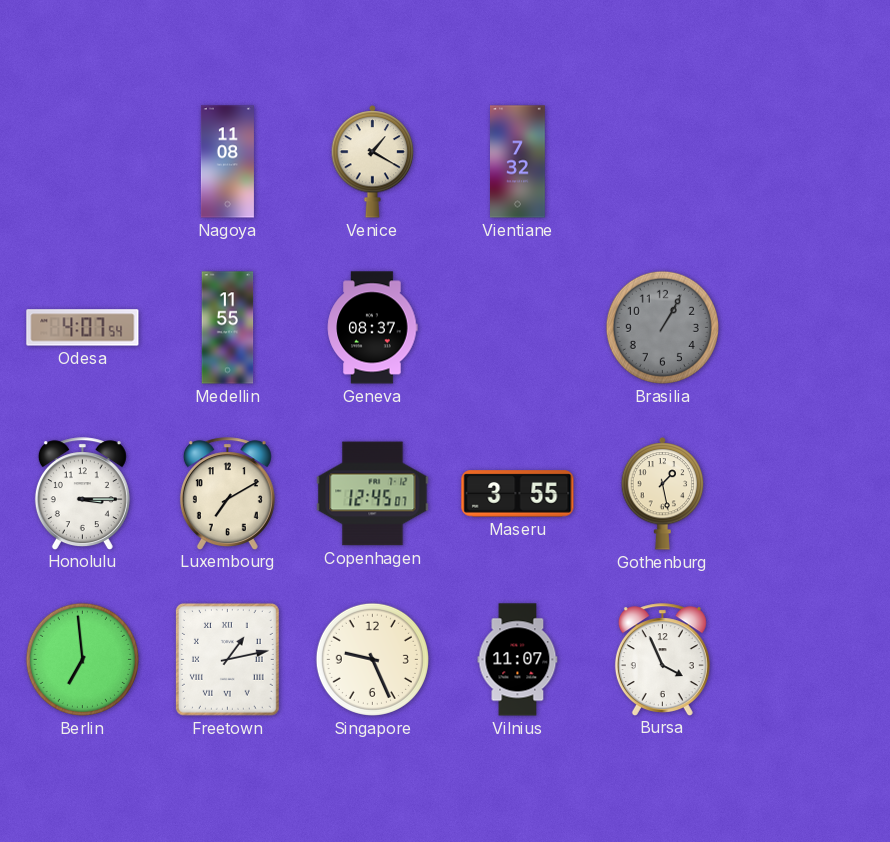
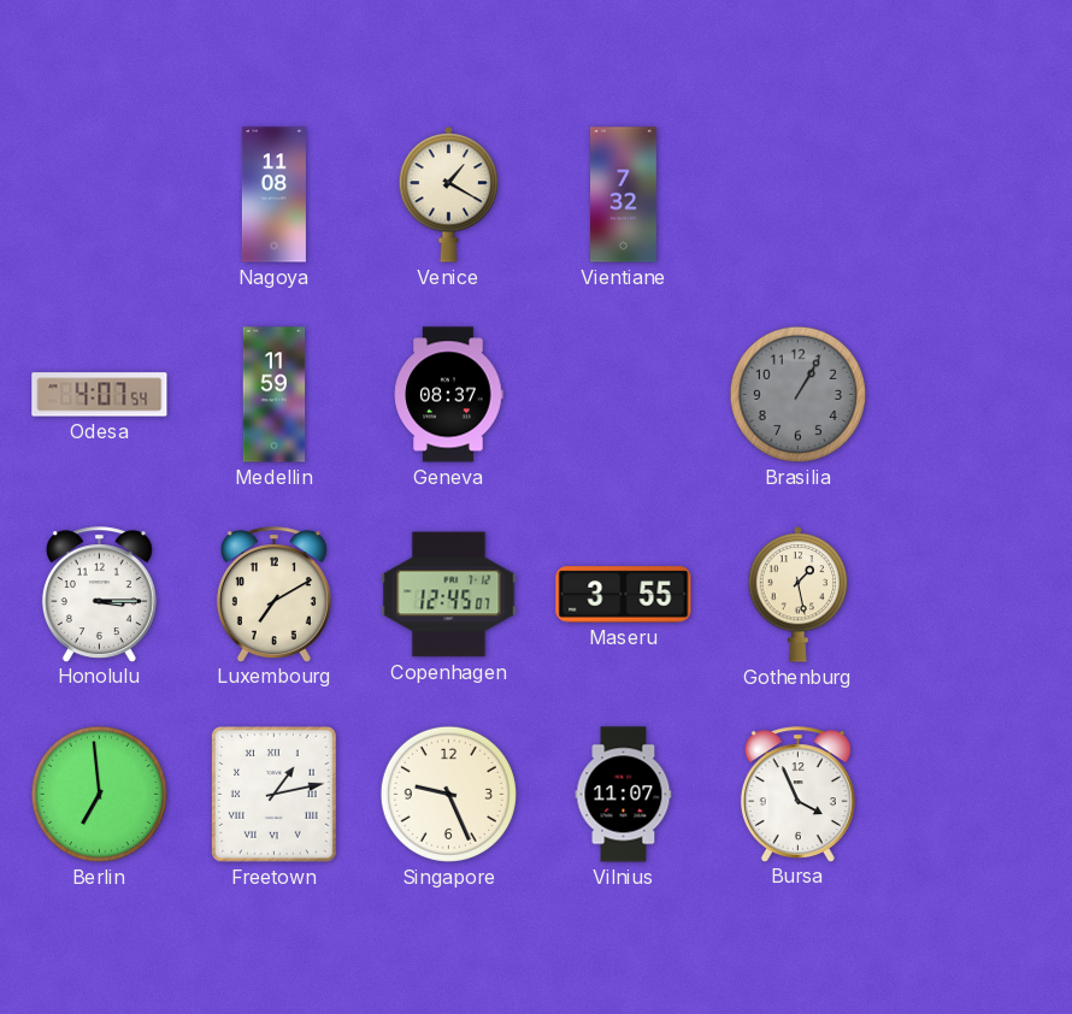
Medellin: 11:55 -> 11:59 (275, 395)
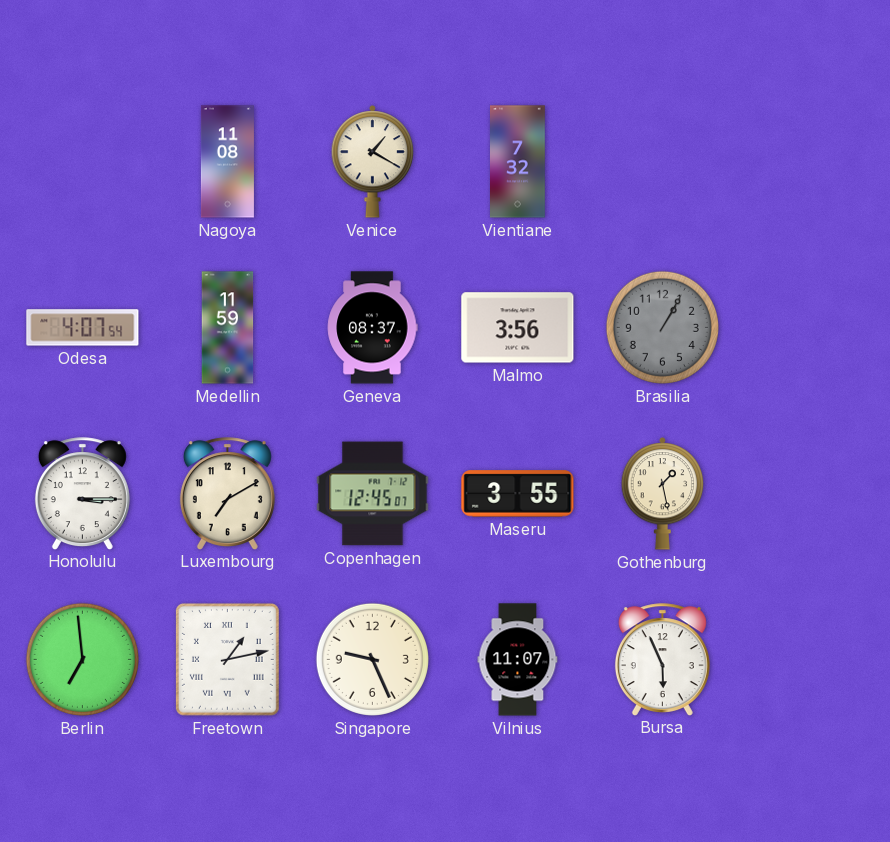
Malmo: none -> 3:56 (518, 328)
Bursa: 3:56 -> 5:56 (662, 659)
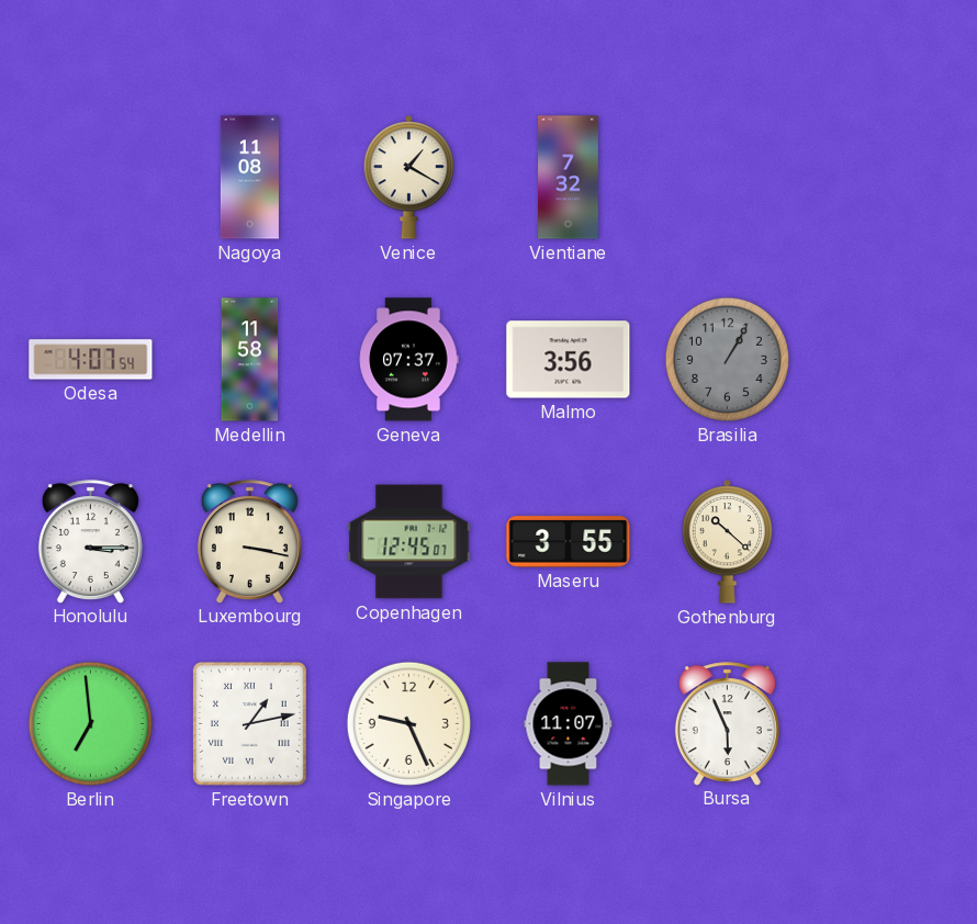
Medellin: 11:59 -> 11:58 (250, 360)
Geneva: 08:37 -> 07:37 (409, 360)
Luxembourg: 7:10 -> 3:17 (249, 541)
Gothenburg: 1:28 -> 10:22 (728, 541)
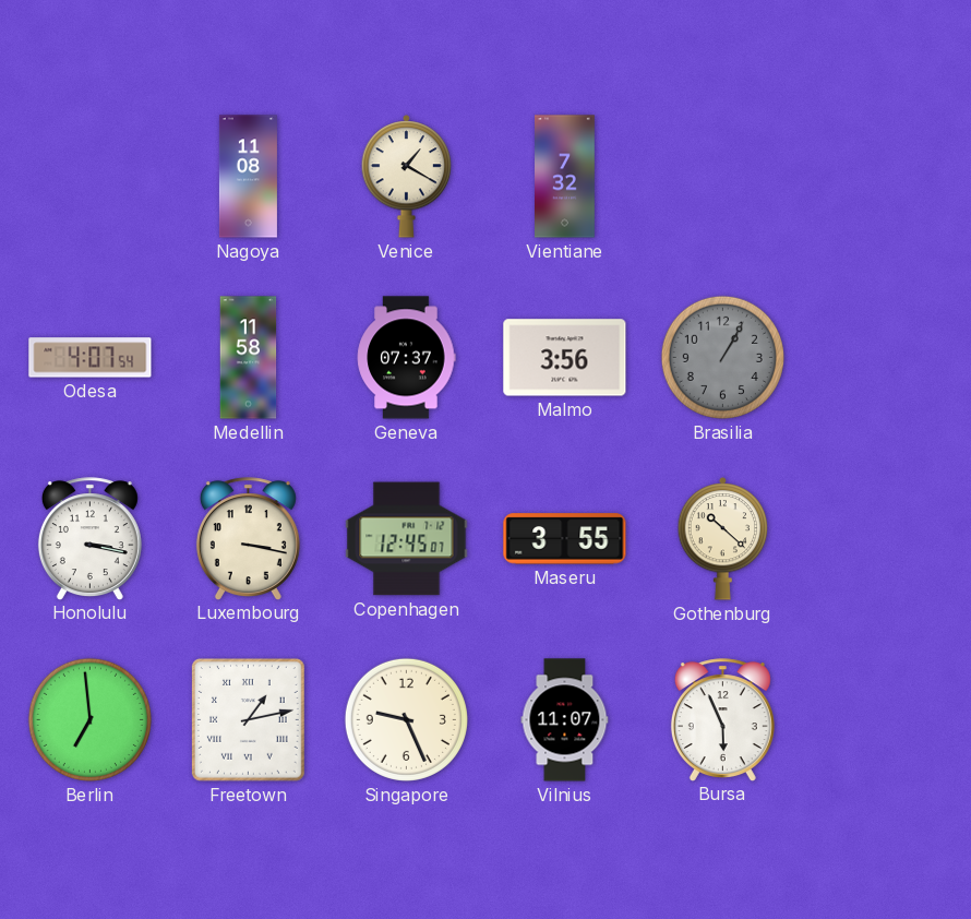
Honolulu: 3:15 -> 3:17 (89, 538)
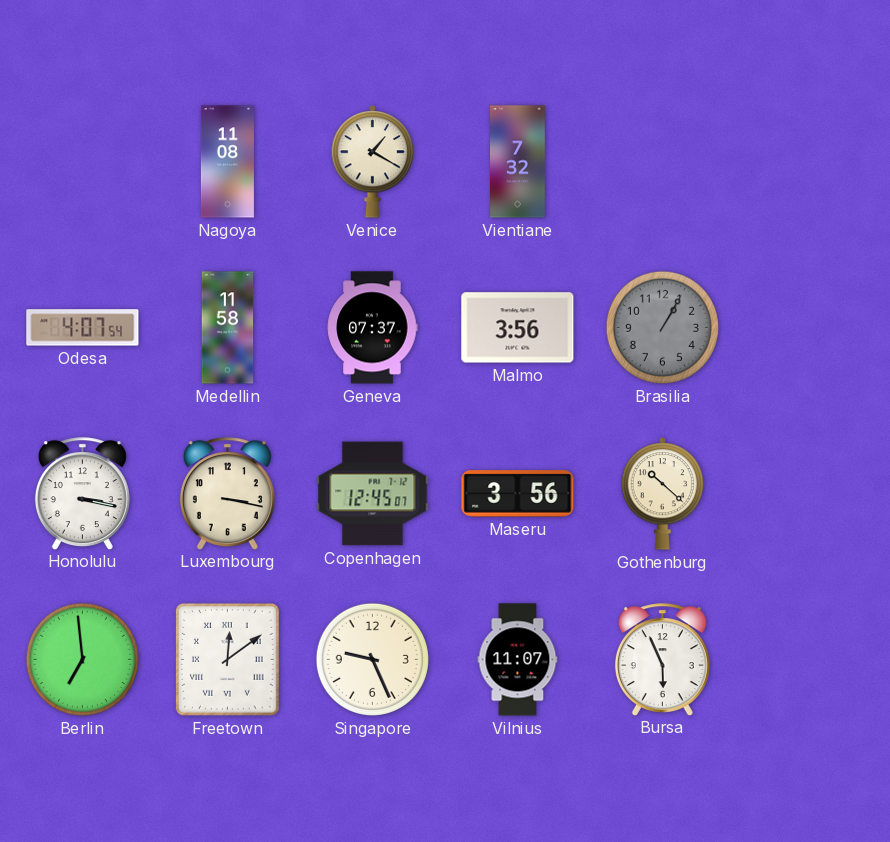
Maseru: 3:55 -> 3:56 (518, 494)
Freetown: 1:13 -> 12:09 (227, 659)
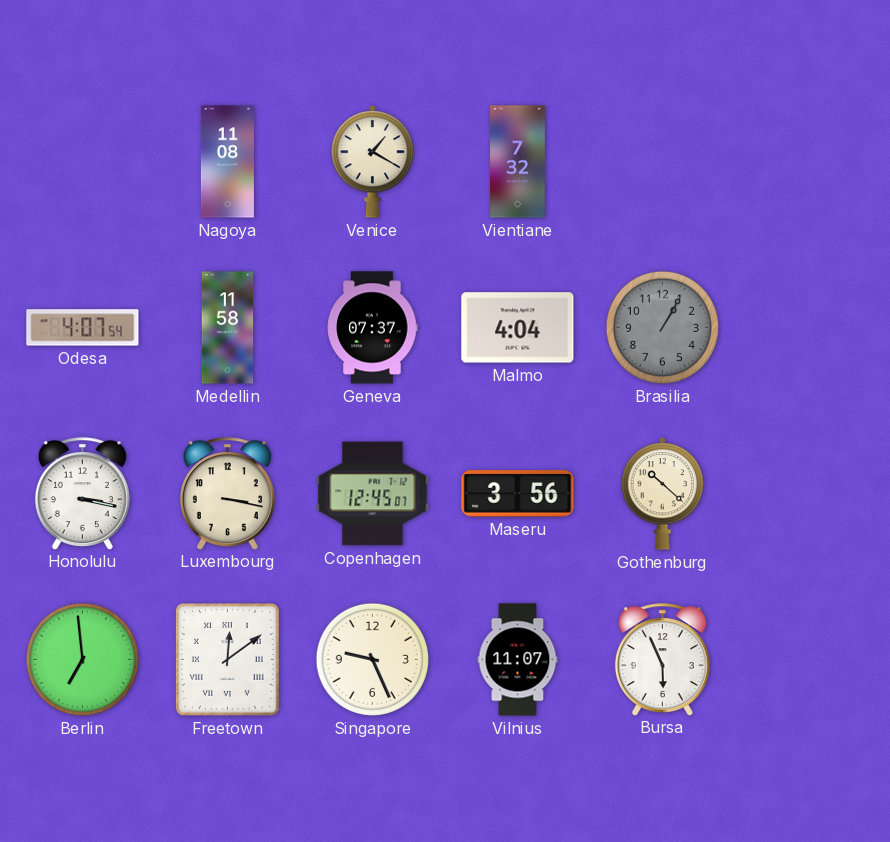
Malmo: 3:56 -> 4:04 (518, 328)
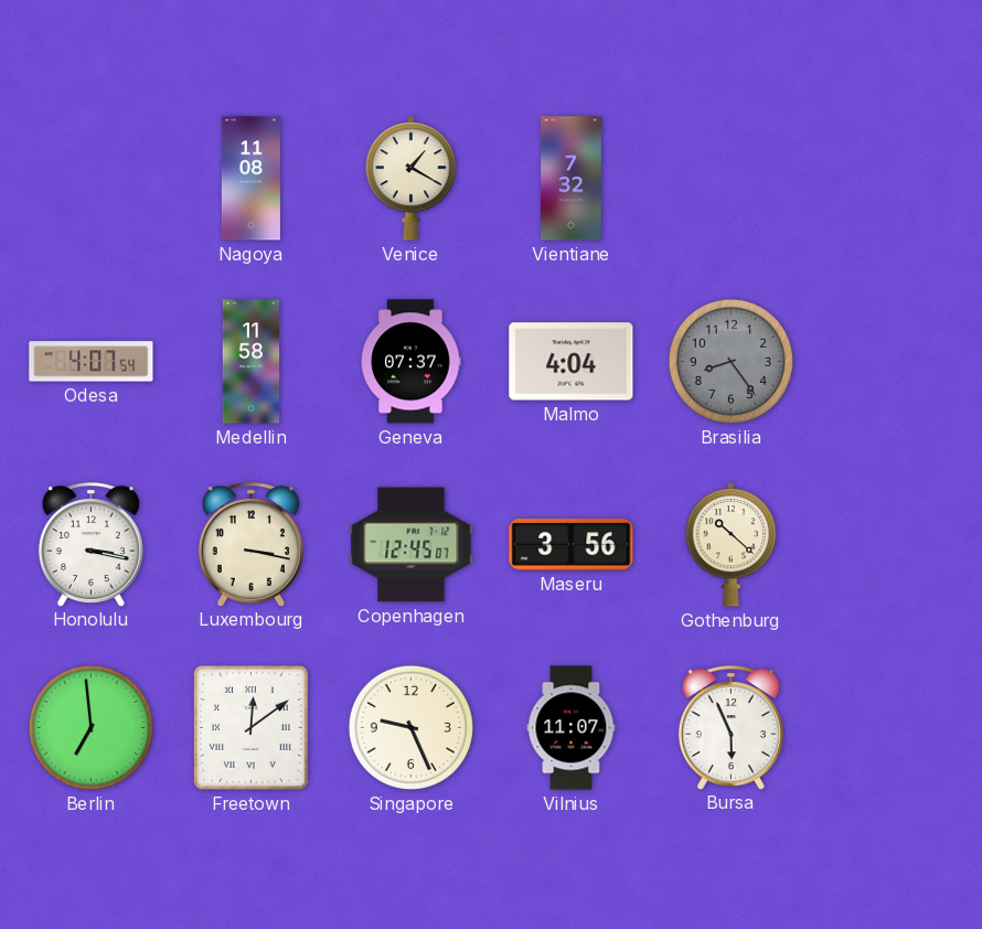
Brasilia: 1:05 -> 8:24 (730, 361)
